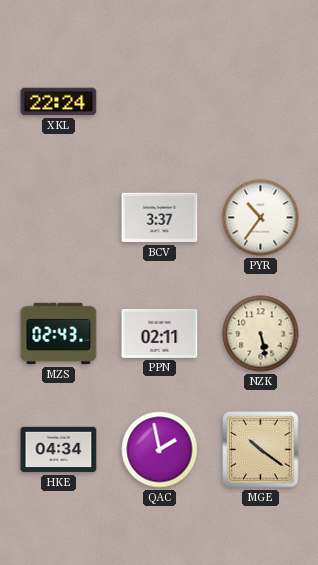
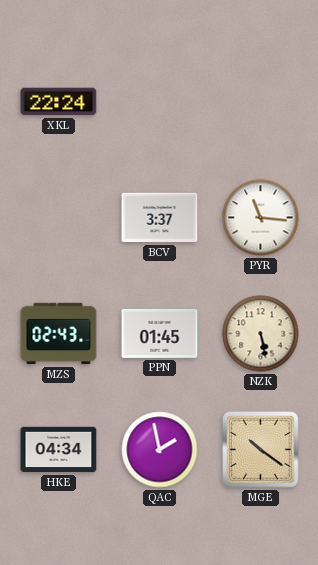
PYR: 10:36 -> 11:16 (261, 218)
PPN: 02:11 -> 01:45 (160, 333)
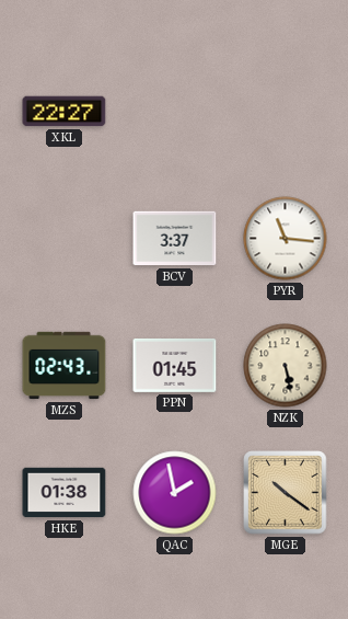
XKL: 22:24 -> 22:27 (65, 112)
HKE: 04:34 -> 01:38 (65, 493)
